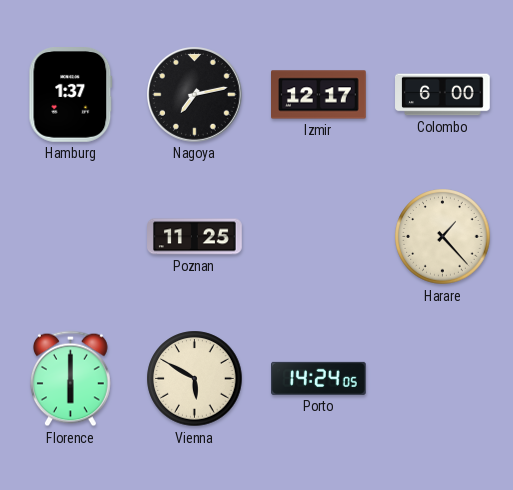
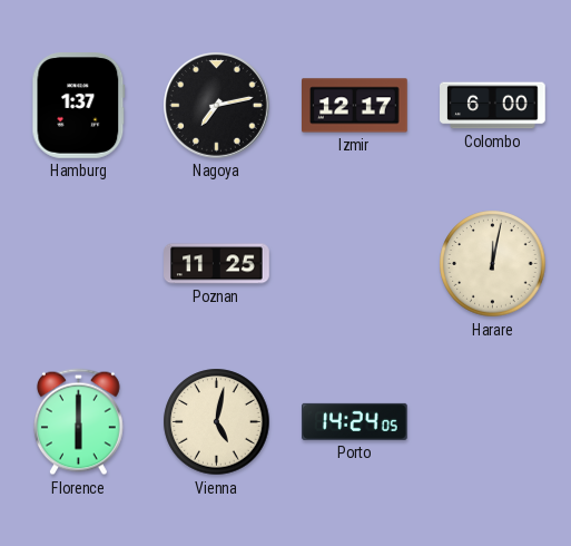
Harare: 1:23 -> 12:02 (493, 264)
Vienna: 5:50 -> 5:02 (217, 422)
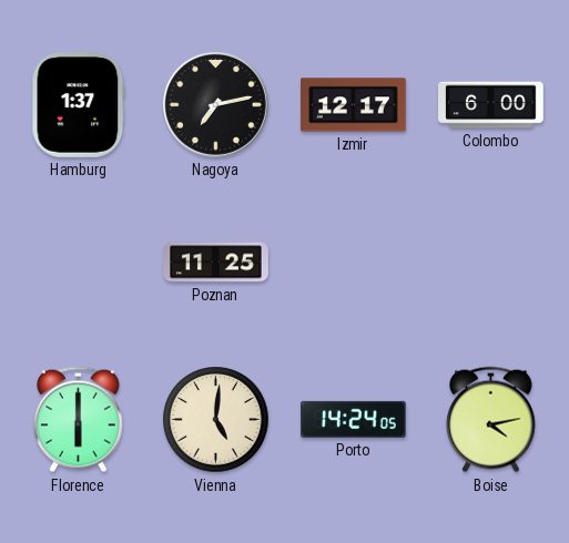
Harare: 12:02 -> none (493, 264)
Vienna: 5:02 -> 5:01 (216, 420)
Boise: none -> 4:13 (490, 420)
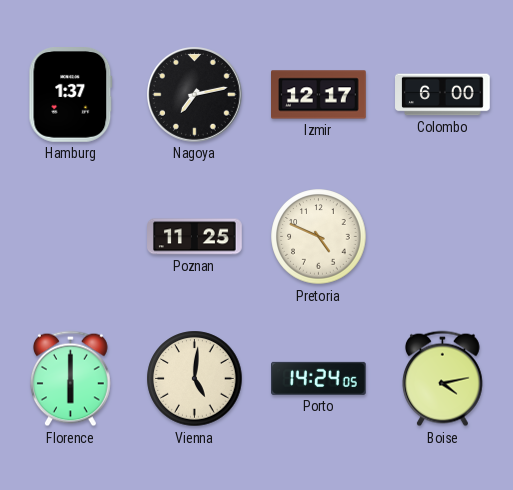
Pretoria: none -> 4:49 (319, 237)
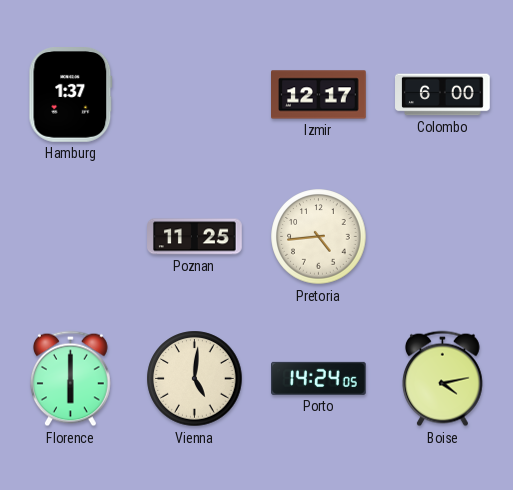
Nagoya: 7:13 -> none (195, 95)
Pretoria: 4:49 -> 4:44 (319, 237)
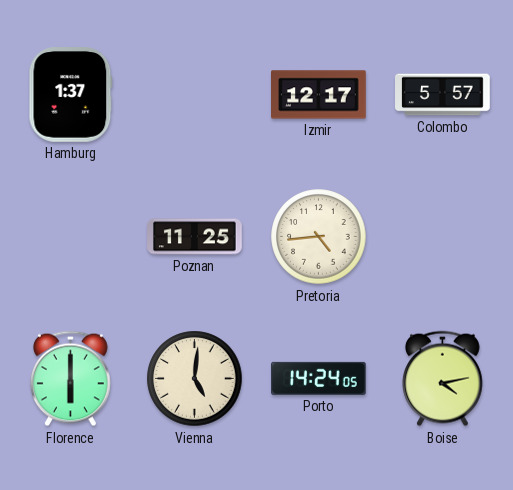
Colombo: 6:00 -> 5:57 (443, 95)
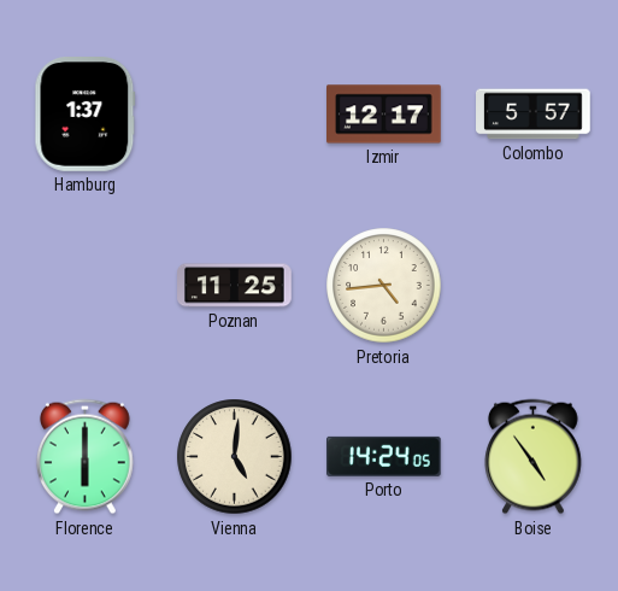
Boise: 4:13 -> 4:54 (532, 457)
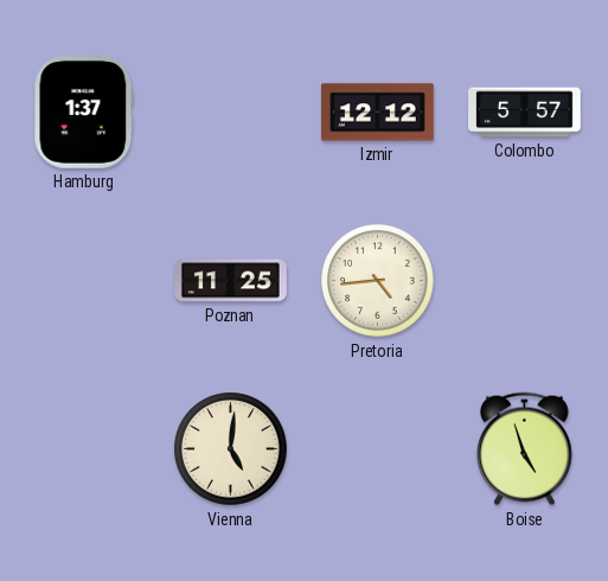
Izmir: 12:17 -> 12:12 (378, 113)
Florence: 6:00 -> none (84, 457)
Porto: 14:24 -> none (384, 456)
Boise: 4:54 -> 4:57 (524, 449)
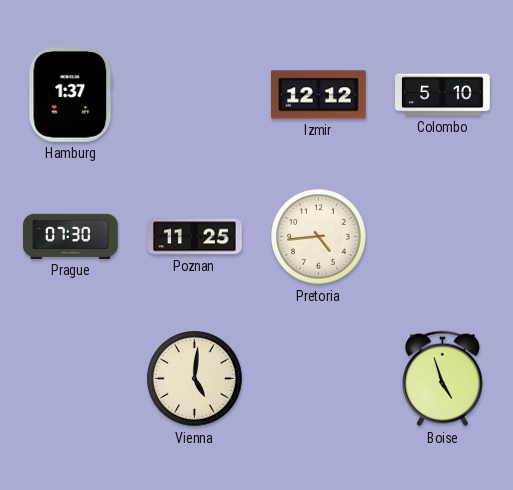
Colombo: 5:57 -> 5:10 (443, 95)
Prague: none -> 07:30 (71, 236)
